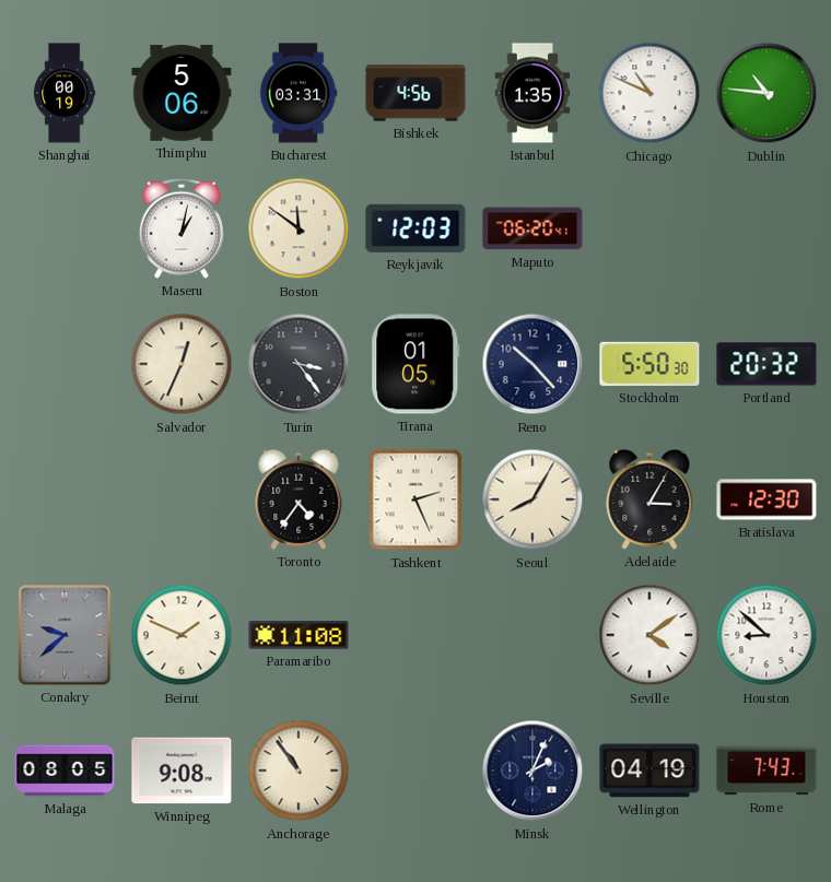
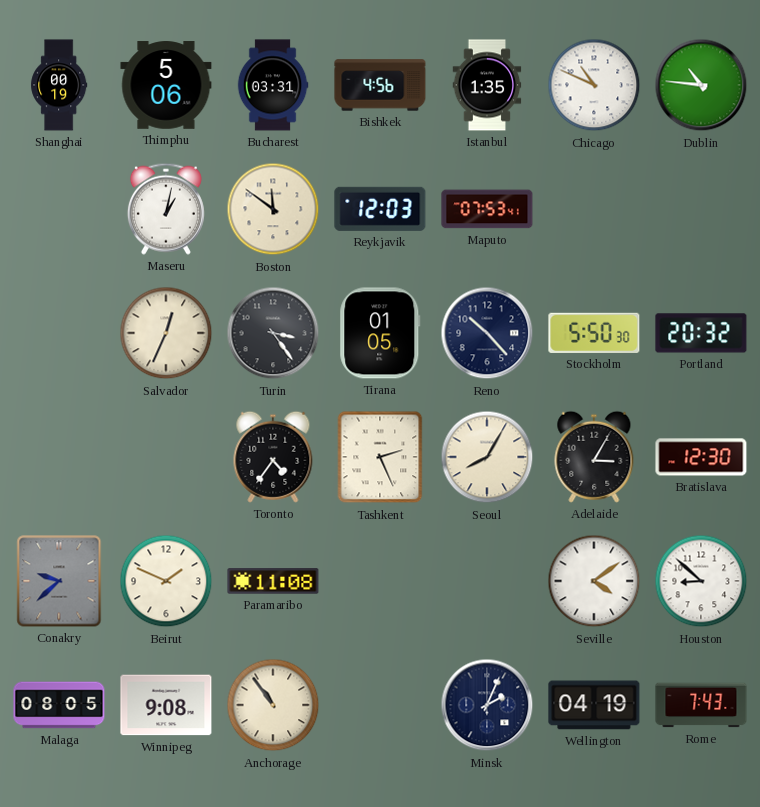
Maputo: 06:20 -> 07:53 (487, 209)
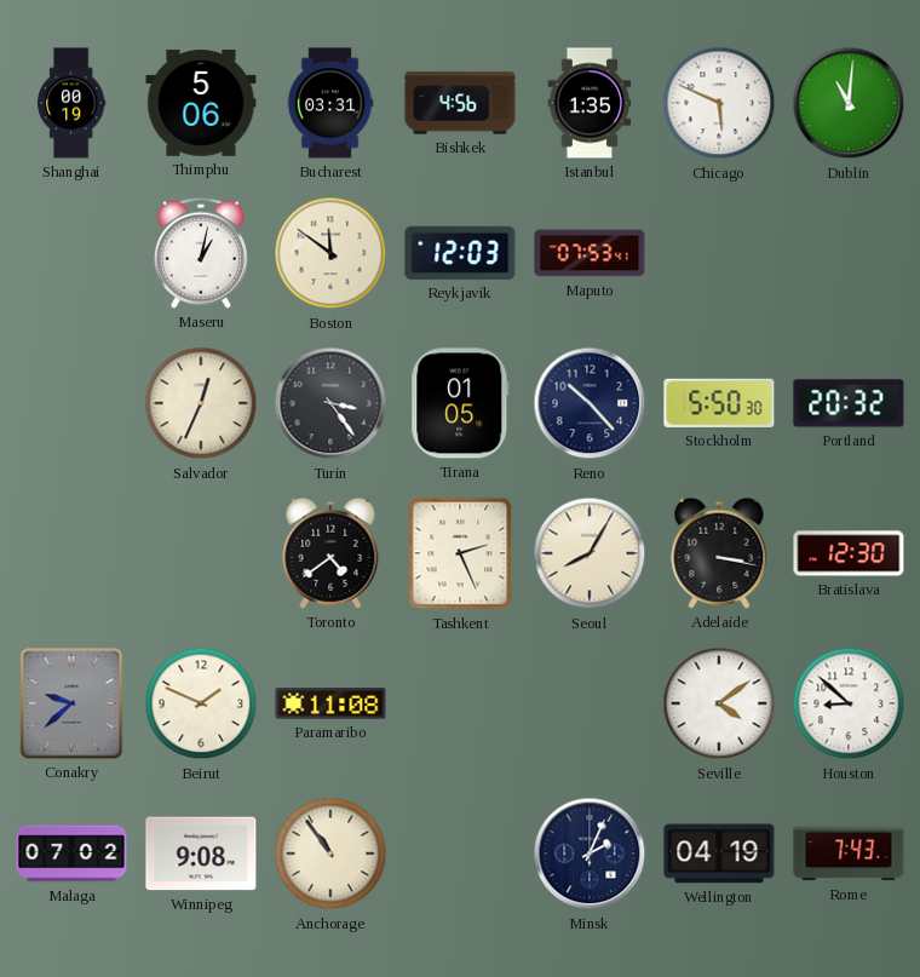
Chicago: 10:49 -> 5:49 (719, 103)
Dublin: 10:46 -> 11:01 (849, 103)
Toronto: 4:36 -> 4:39 (330, 553)
Adelaide: 3:05 -> 3:17 (719, 553)
Malaga: 08:05 -> 07:02 (71, 854)
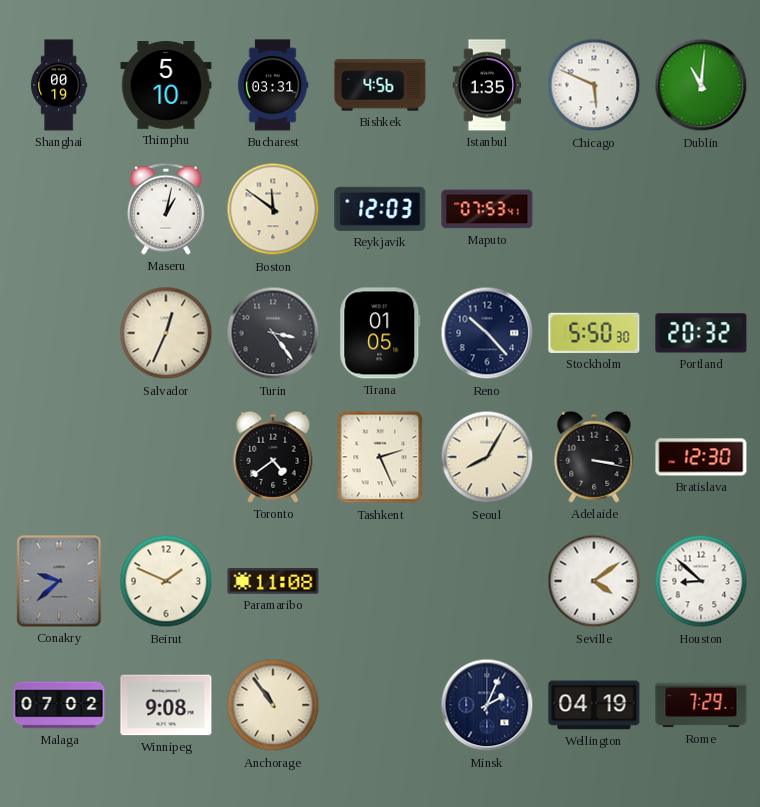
Thimphu: 5:06 -> 5:10 (166, 85)
Rome: 7:43 -> 7:29 (701, 705)
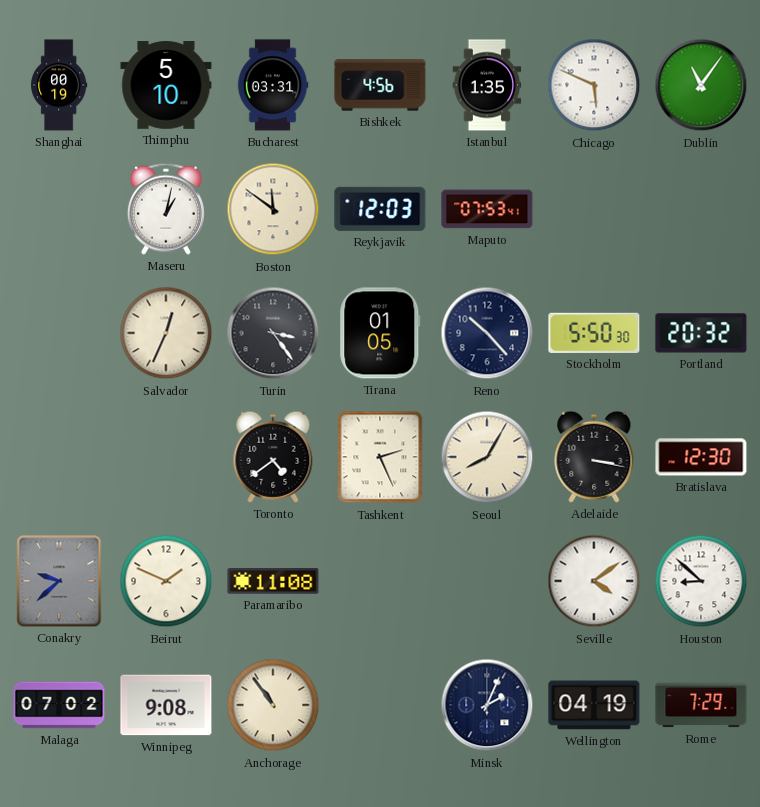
Dublin: 11:01 -> 11:06 (701, 85)
